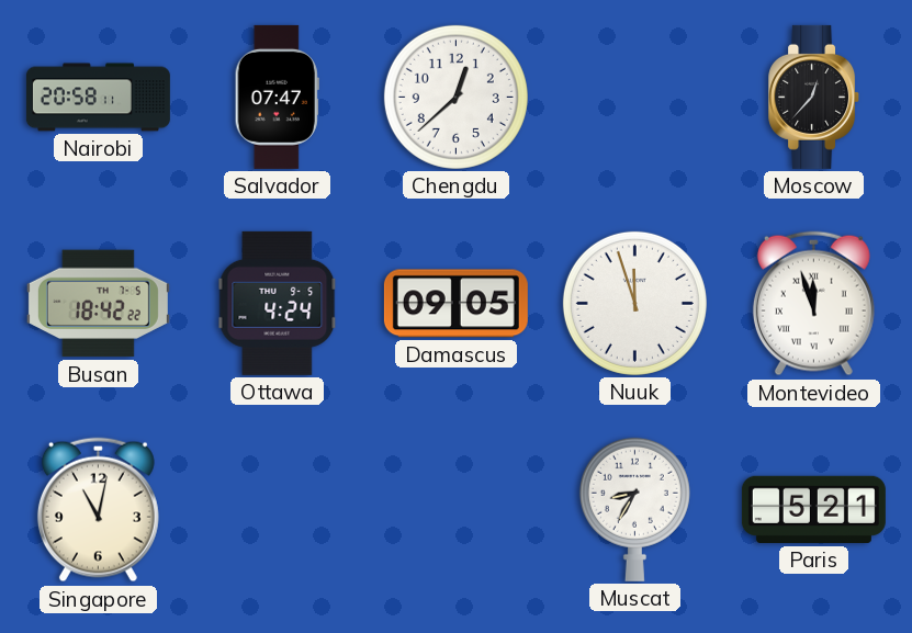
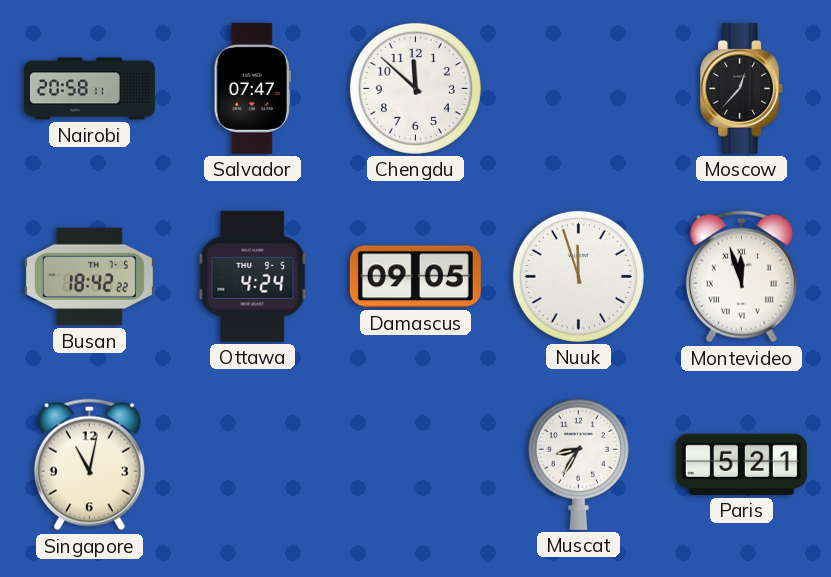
Chengdu: 12:38 -> 11:52 (415, 88)
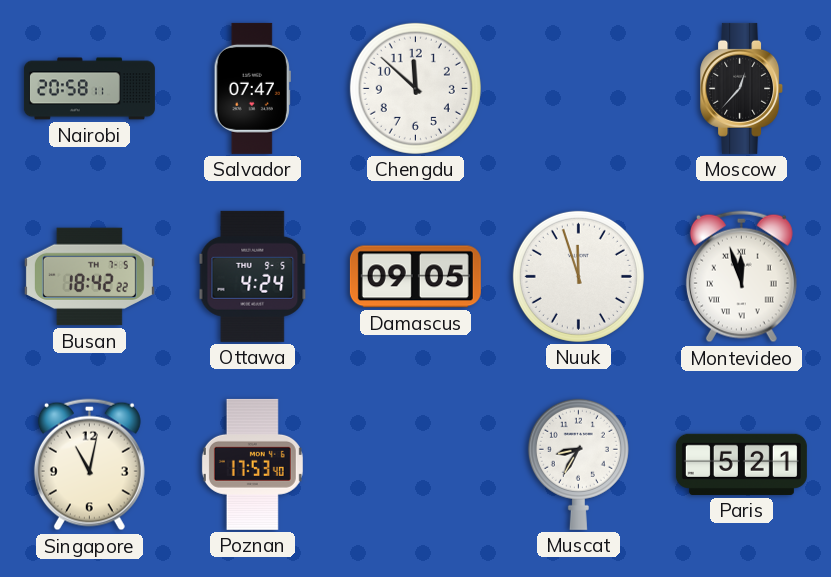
Poznan: none -> 17:53 (252, 464)
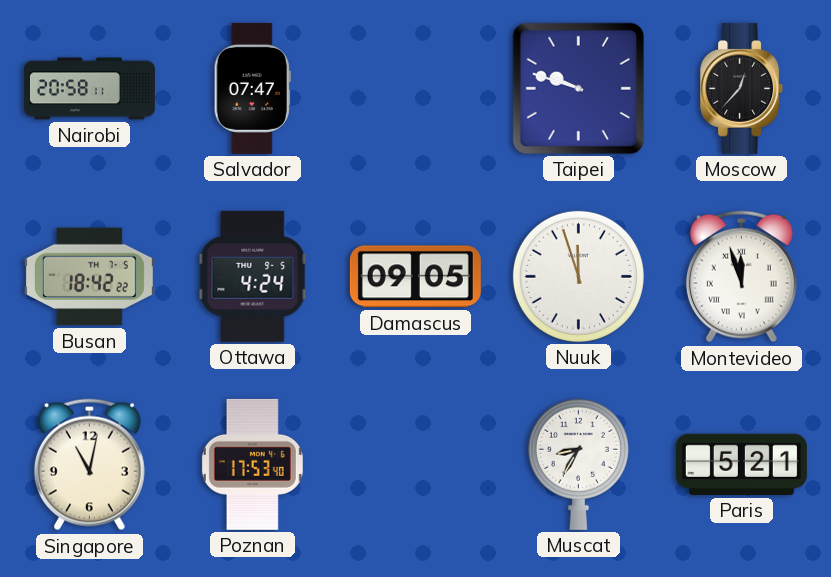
Chengdu: 11:52 -> none (415, 88)
Taipei: none -> 9:48 (578, 88)
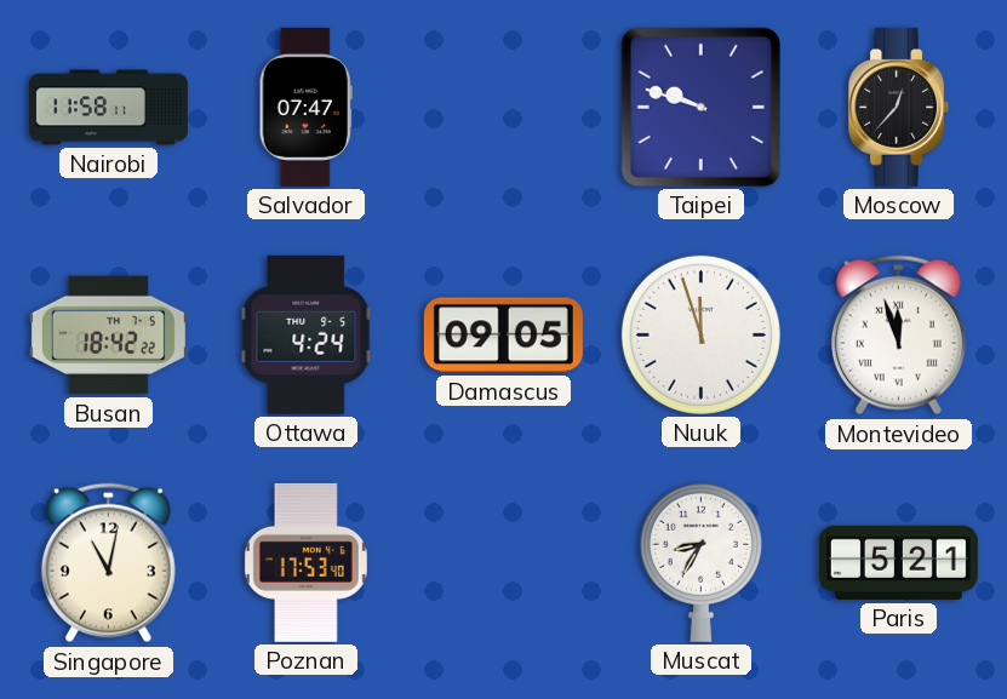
Nairobi: 20:58 -> 11:58 (108, 108)
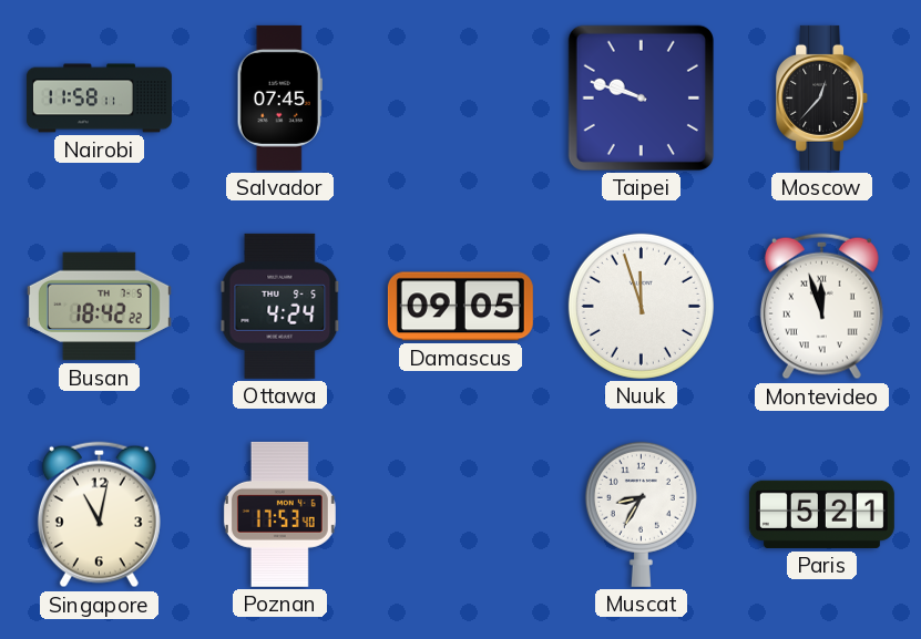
Salvador: 07:47 -> 07:45 (279, 97)
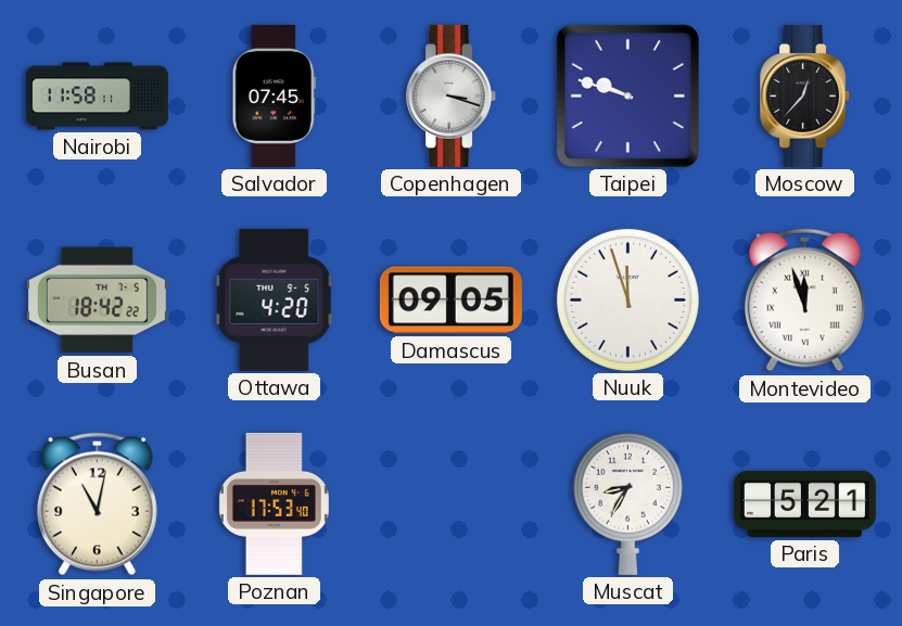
Copenhagen: none -> 3:18 (452, 95)
Ottawa: 4:24 -> 4:20 (275, 299)
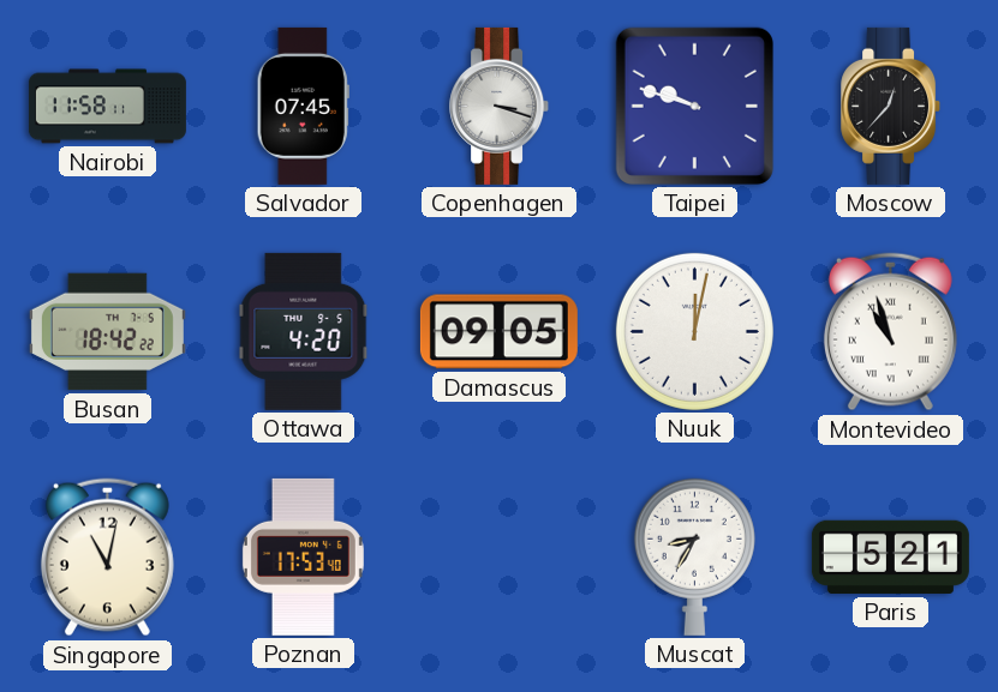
Nuuk: 11:57 -> 12:02 (694, 331)
Montevideo: 11:57 -> 10:57 (890, 332)
